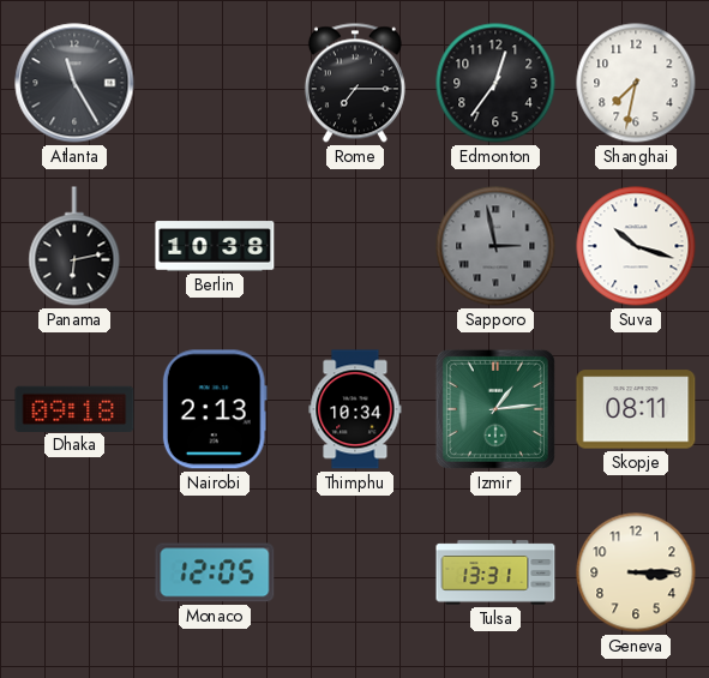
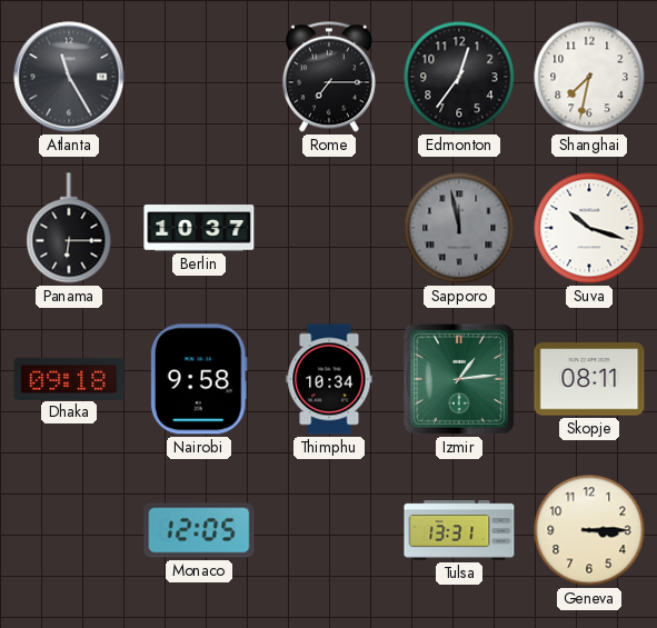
Panama: 6:13 -> 6:15 (69, 228)
Berlin: 10:38 -> 10:37 (199, 228)
Sapporo: 2:58 -> 11:58 (459, 228)
Nairobi: 2:13 -> 9:58 (199, 379)
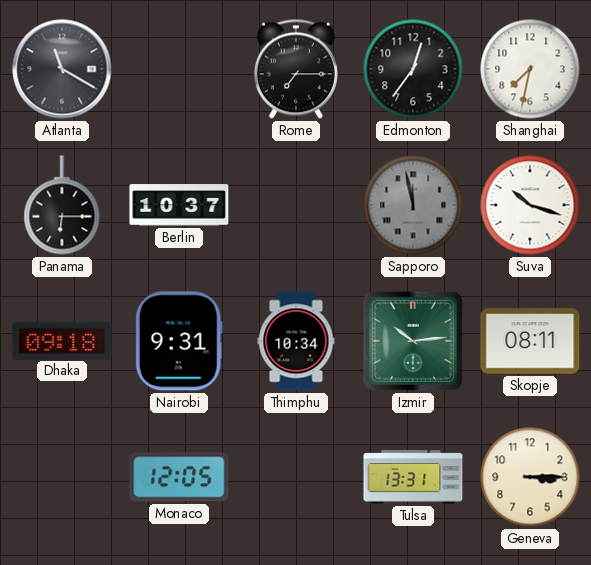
Atlanta: 11:25 -> 11:20 (62, 69)
Nairobi: 9:58 -> 9:31 (179, 341)
Izmir: 1:14 -> 10:14 (413, 341)
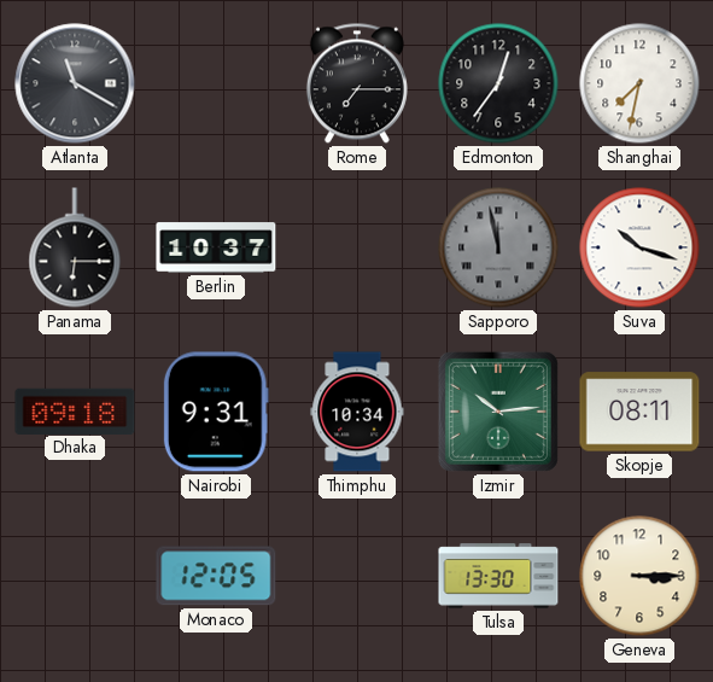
Tulsa: 13:31 -> 13:30 (498, 576)
